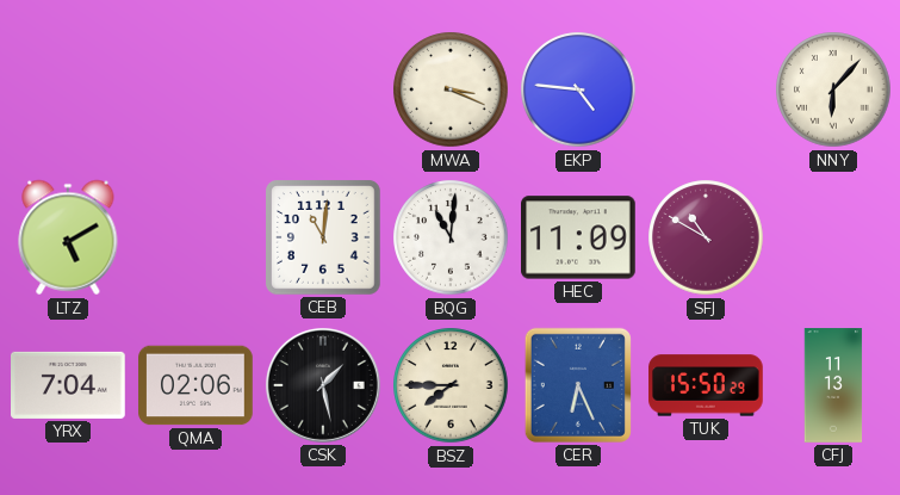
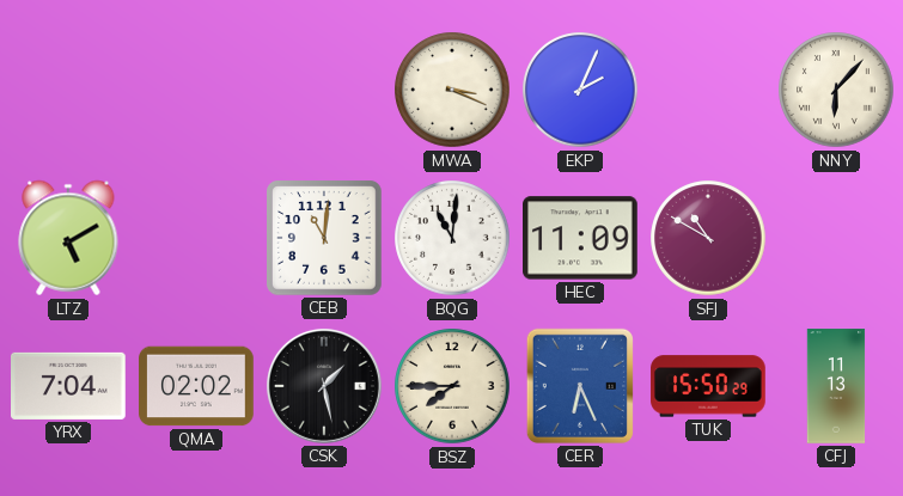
EKP: 4:46 -> 2:04 (580, 90)
QMA: 02:06 -> 02:02 (196, 386)
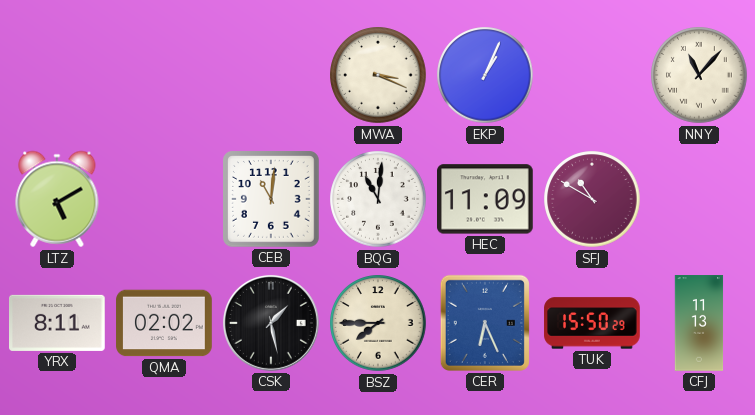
EKP: 2:04 -> 1:04 (485, 75)
NNY: 6:07 -> 11:07 (699, 75)
YRX: 7:04 -> 8:11 (58, 323)
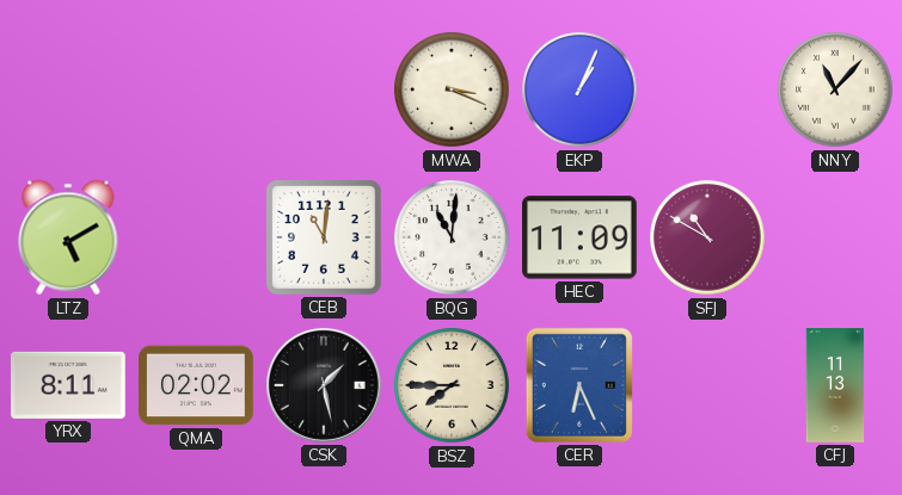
TUK: 15:50 -> none (592, 323)
